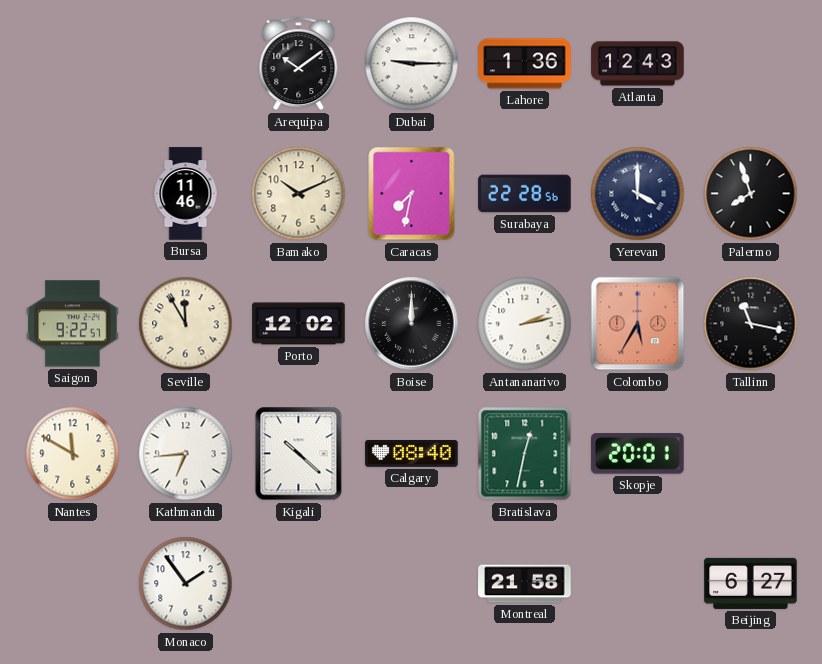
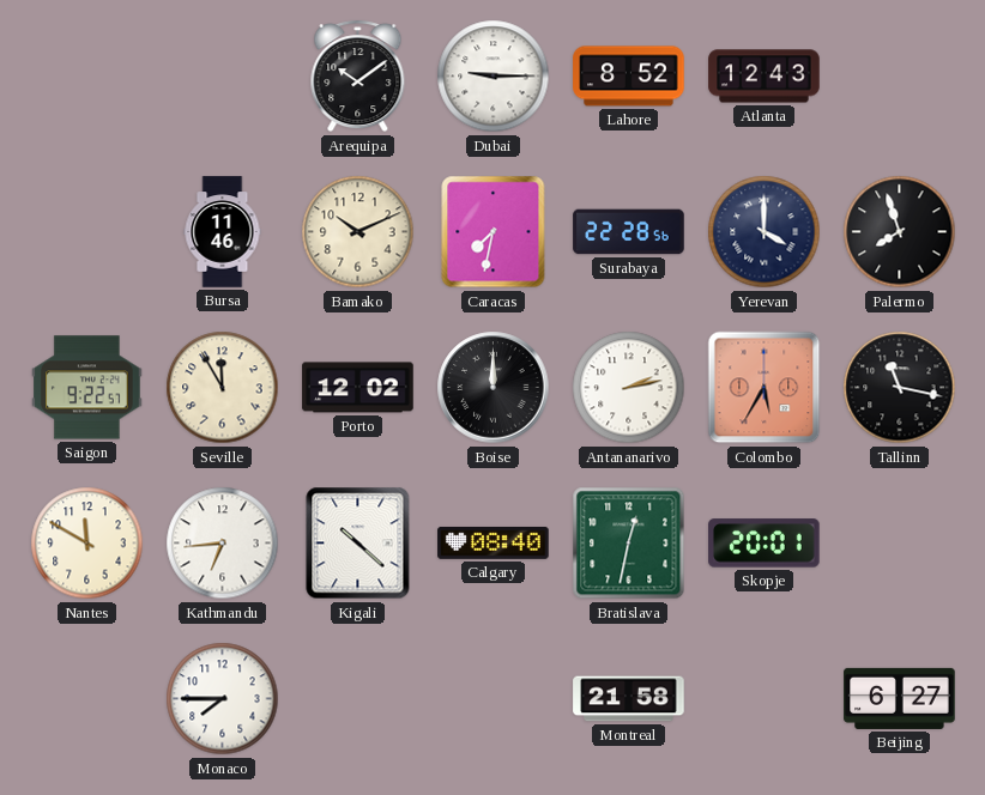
Lahore: 1:36 -> 8:52 (629, 77)
Monaco: 1:54 -> 7:45 (223, 699)
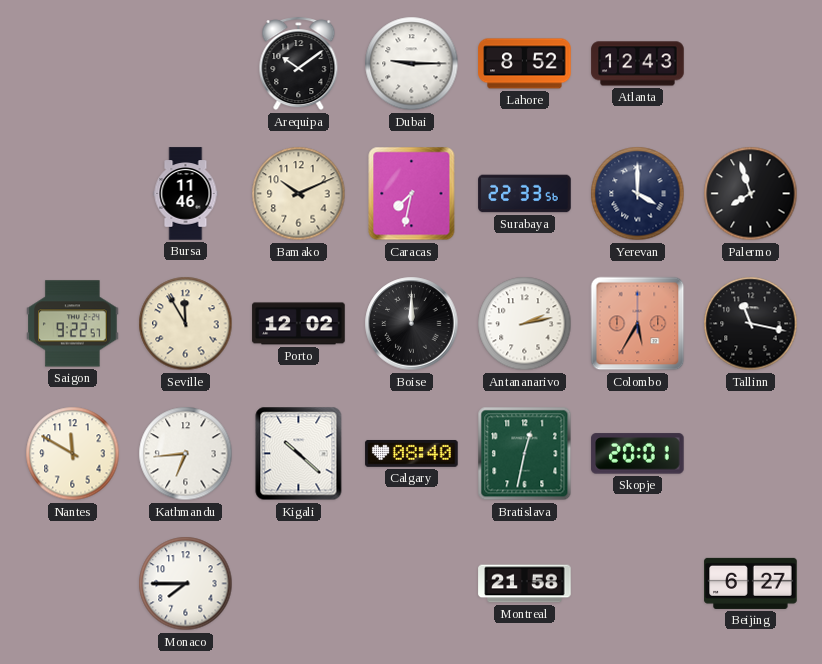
Surabaya: 22:28 -> 22:33 (525, 194)
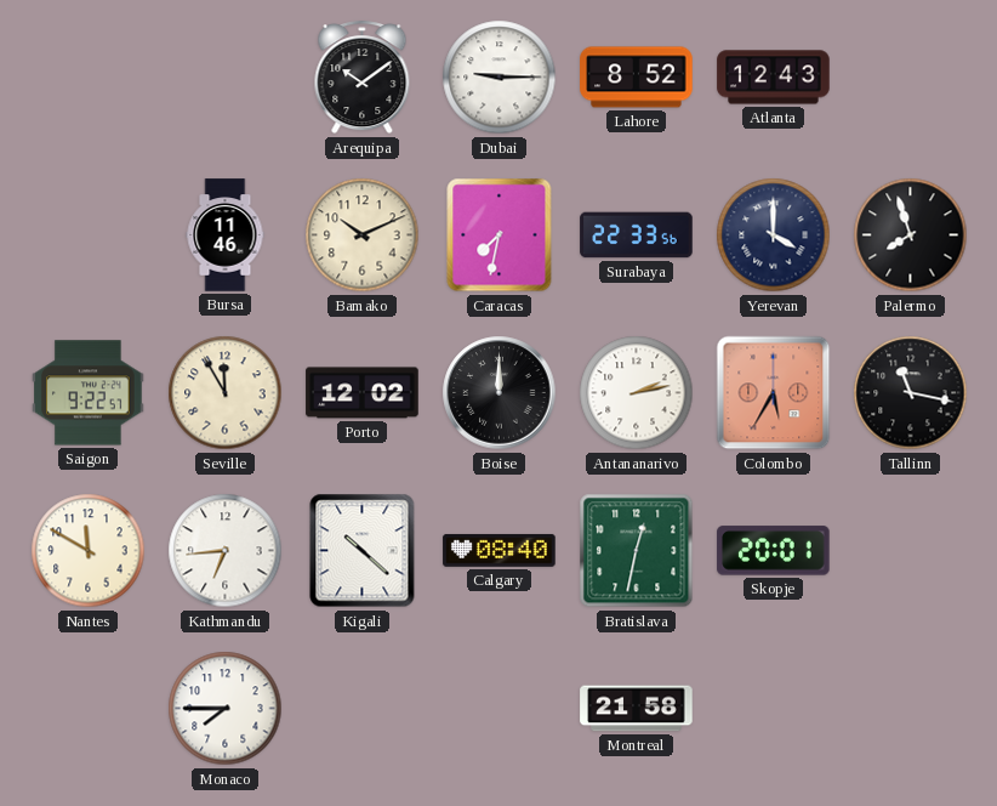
Beijing: 6:27 -> none (751, 583)
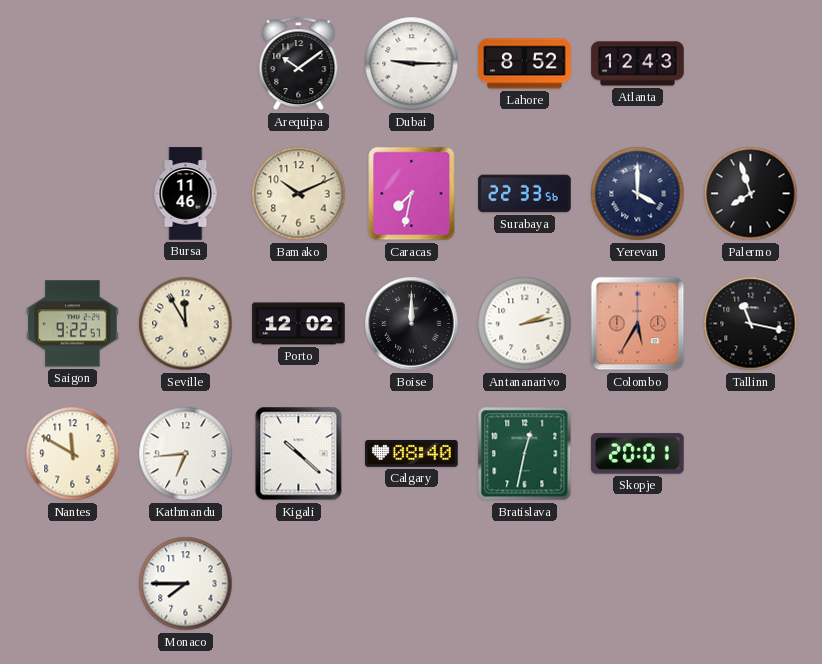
Montreal: 21:58 -> none (637, 709)
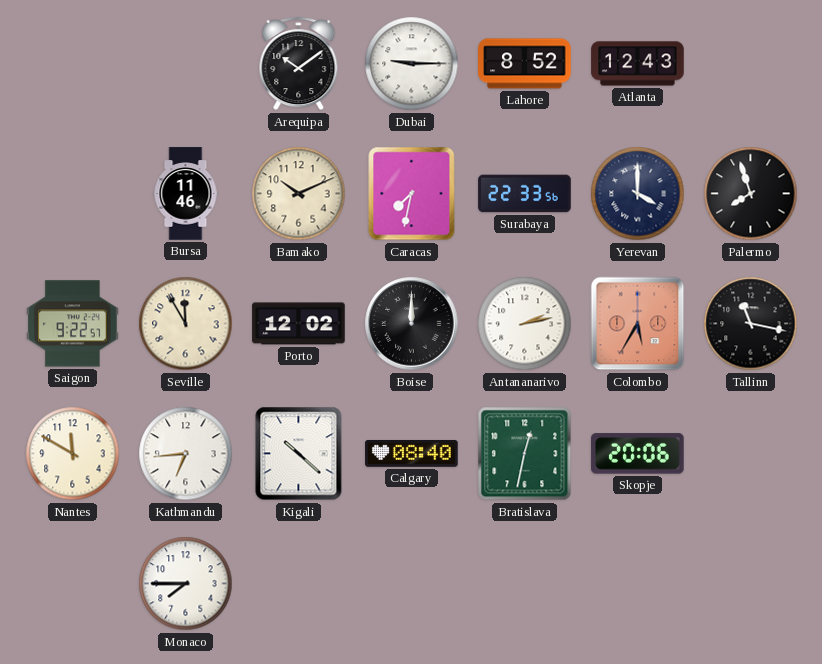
Skopje: 20:01 -> 20:06 (638, 454)
